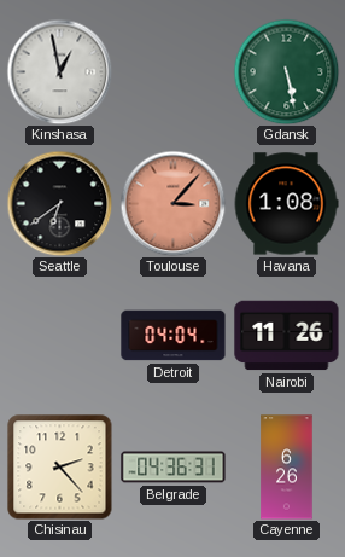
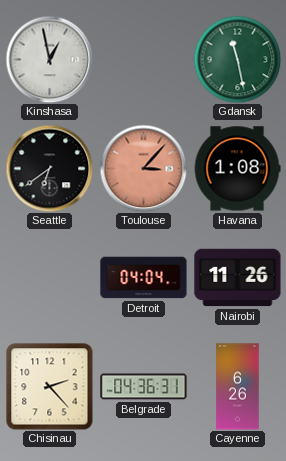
Gdansk: 5:28 -> 11:28 (237, 59)
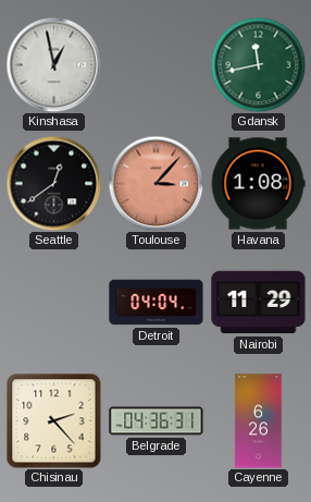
Gdansk: 11:28 -> 11:43 (258, 64)
Seattle: 6:39 -> 12:39 (53, 183)
Nairobi: 11:26 -> 11:29 (259, 303)
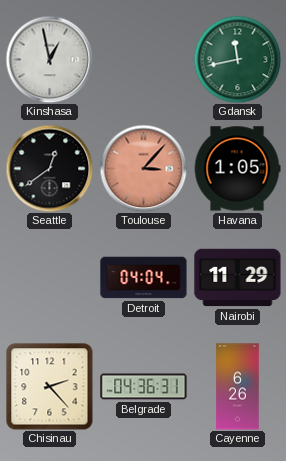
Havana: 1:08 -> 1:05 (237, 169)
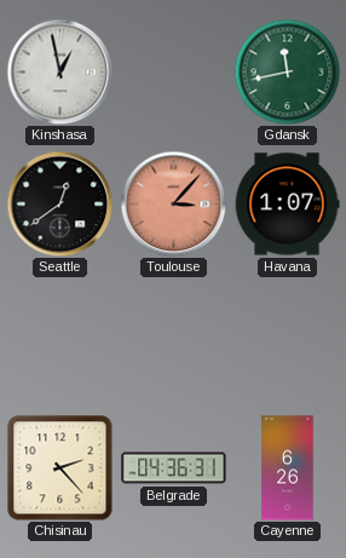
Havana: 1:05 -> 1:07 (287, 205)
Detroit: 04:04 -> none (144, 278)
Nairobi: 11:29 -> none (238, 278)
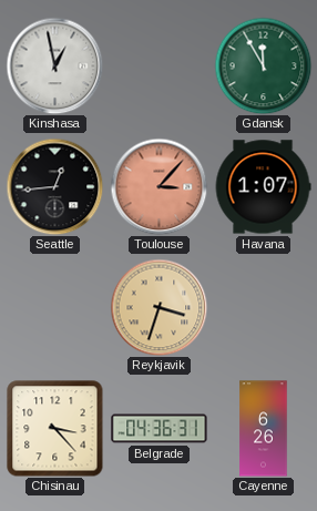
Gdansk: 11:43 -> 11:55 (263, 65)
Seattle: 12:39 -> 12:44 (54, 186)
Reykjavik: none -> 3:33 (158, 307)
Chisinau: 2:23 -> 3:23 (55, 429)
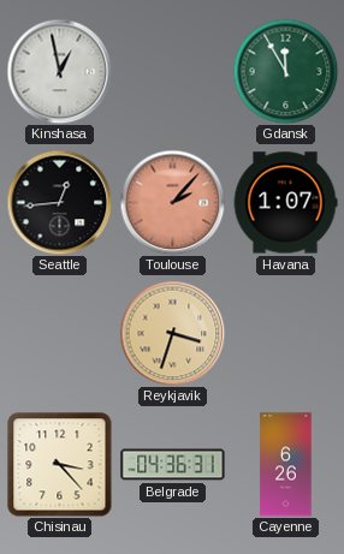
Toulouse: 3:07 -> 2:07 (172, 202)
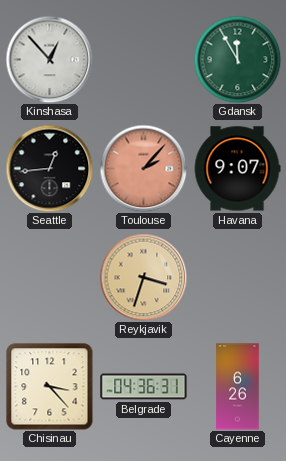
Kinshasa: 12:58 -> 12:53 (49, 59)
Havana: 1:07 -> 9:07 (237, 169)
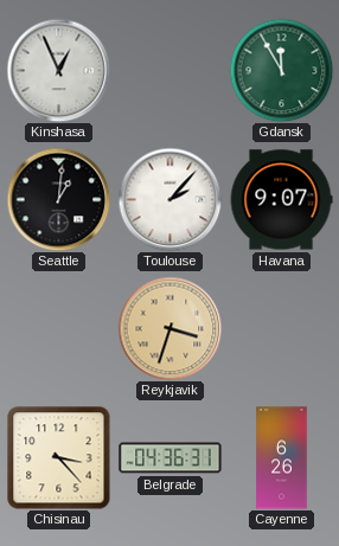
Kinshasa: 12:53 -> 12:56 (58, 70)
Seattle: 12:44 -> 1:01 (58, 199)
Toulouse dial: salmon -> white (170, 199)
